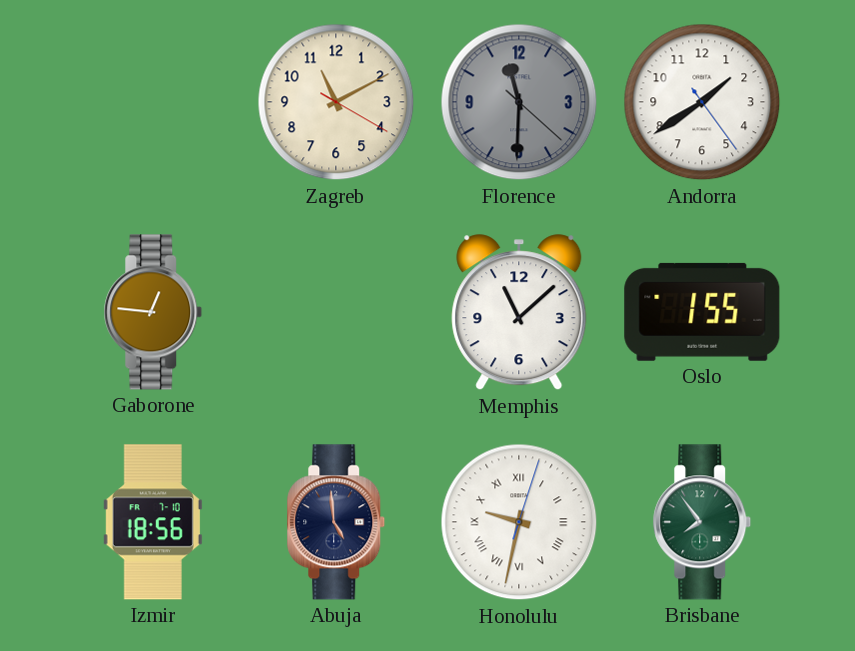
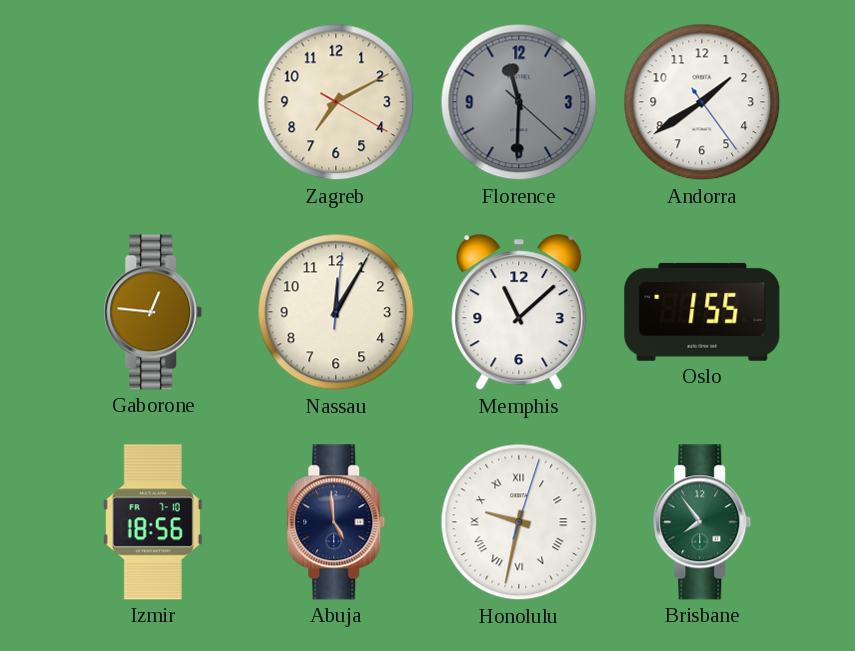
Zagreb: 11:10 -> 7:10 (336, 102)
Nassau: none -> 12:05 (336, 312)
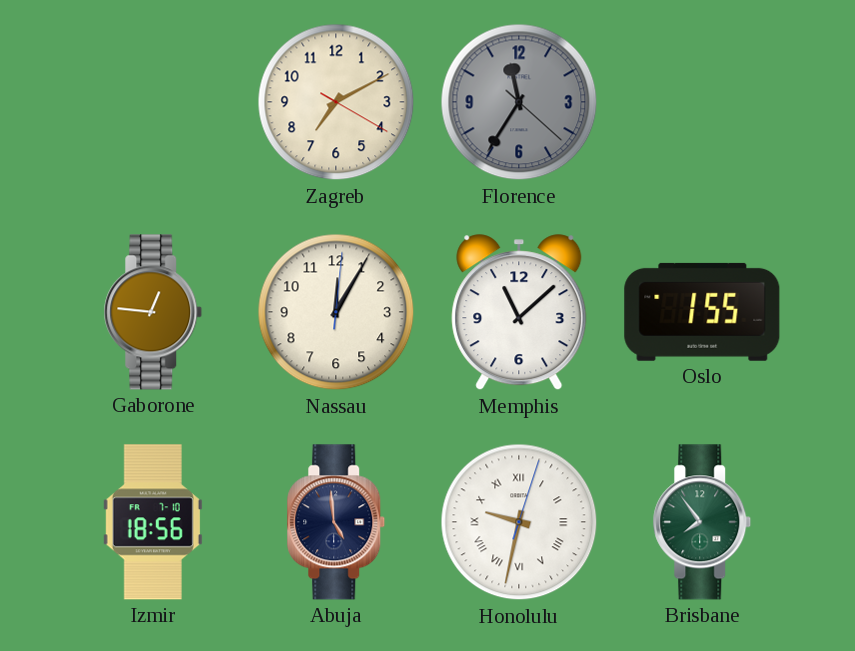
Florence: 11:30 -> 11:35 (519, 102)
Andorra: 1:39 -> none (702, 102)
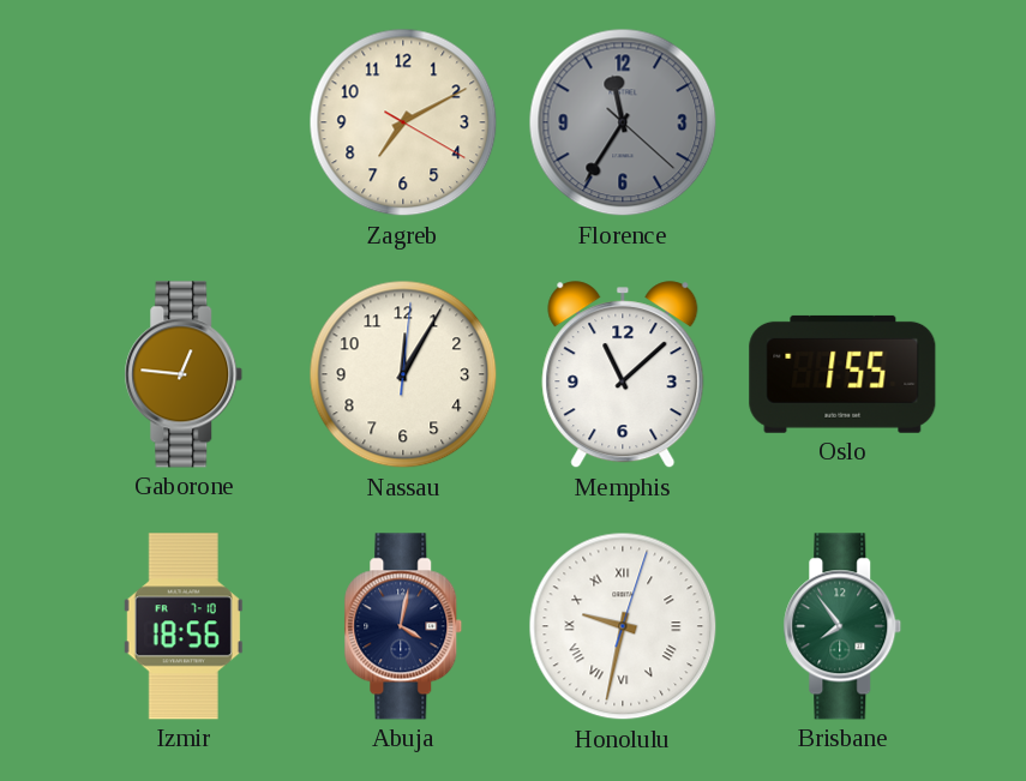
Abuja: 4:59 -> 4:02 (403, 626)
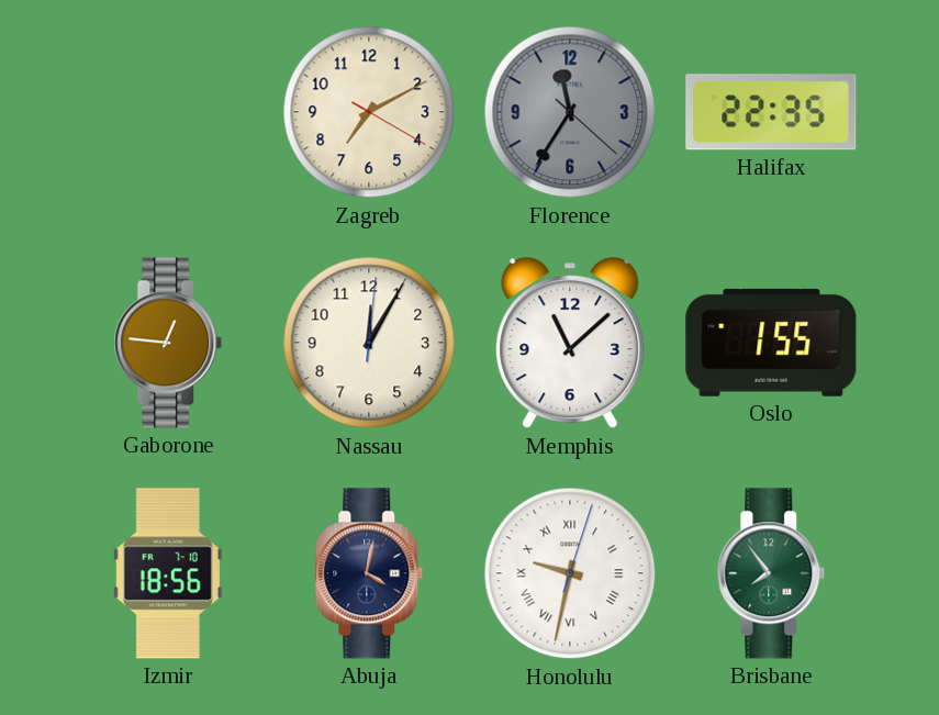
Halifax: none -> 22:35 (771, 112)
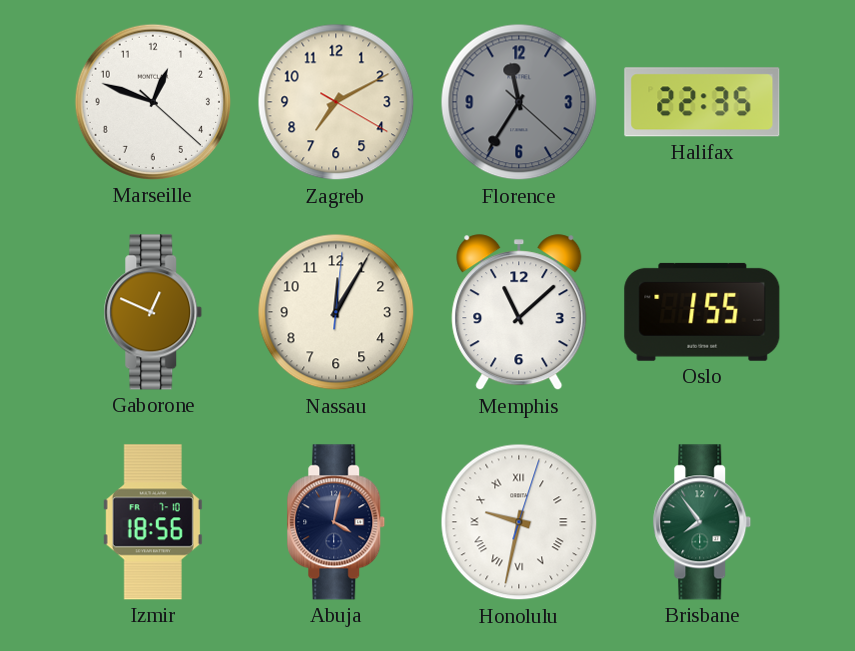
Marseille: none -> 12:48 (153, 102)
Gaborone: 12:46 -> 12:49 (153, 312)
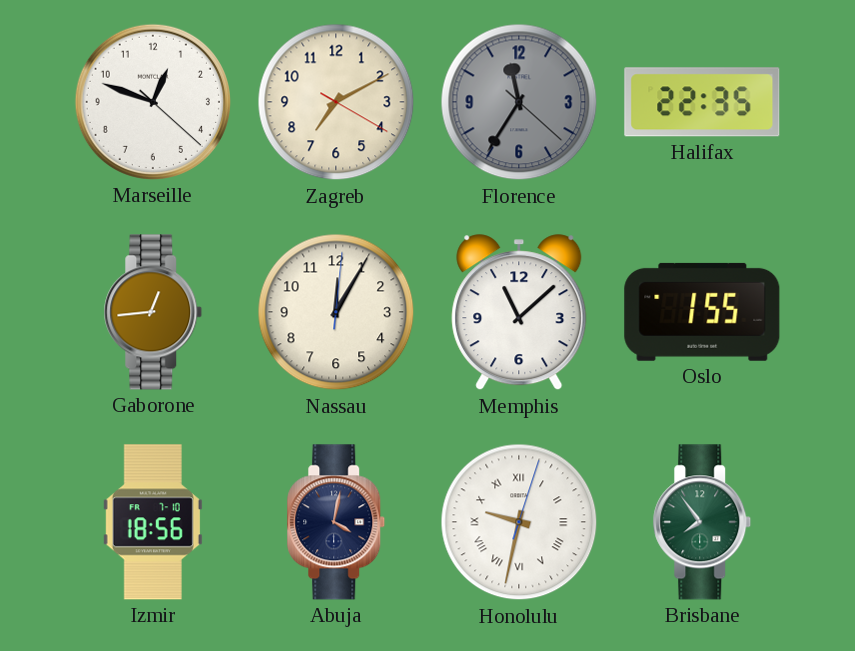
Gaborone: 12:49 -> 12:44 (153, 312)
